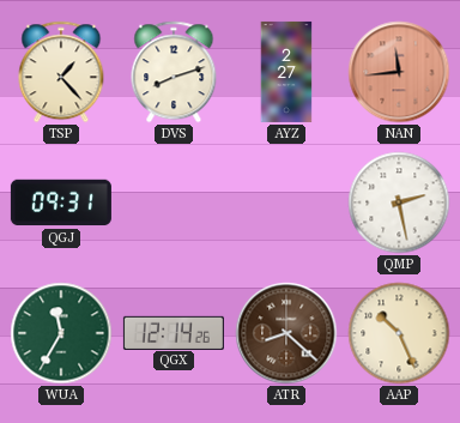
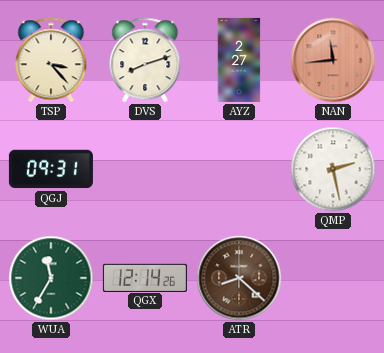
TSP: 1:23 -> 3:23 (51, 60)
AAP: 10:26 -> none (399, 333)
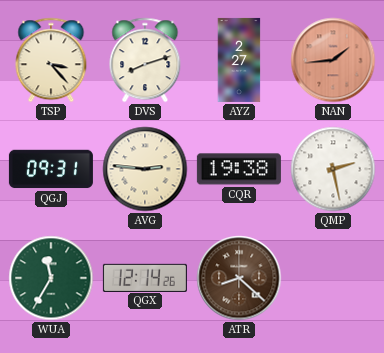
NAN: 11:44 -> 1:44 (333, 60)
AVG: none -> 2:46 (145, 169)
CQR: none -> 19:38 (239, 169)
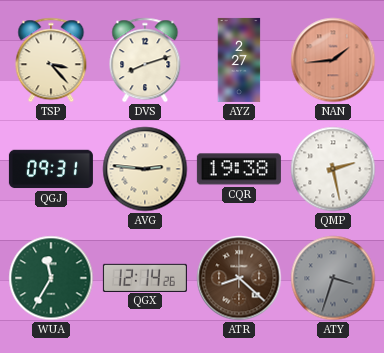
ATY: none -> 3:33 (333, 278)
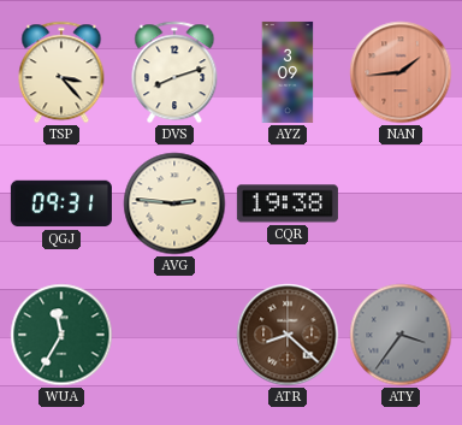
AYZ: 2:27 -> 3:09 (288, 72)
QMP: 2:28 -> none (333, 169)
QGX: 12:14 -> none (145, 277)
ATY: 3:33 -> 3:36 (401, 335)
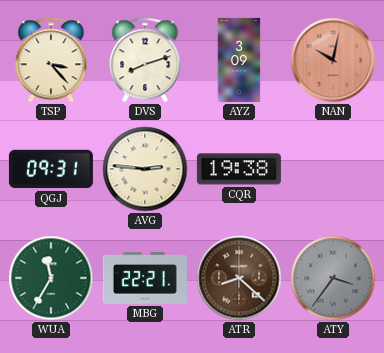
NAN: 1:44 -> 10:02 (333, 60)
MBG: none -> 22:21 (145, 279)
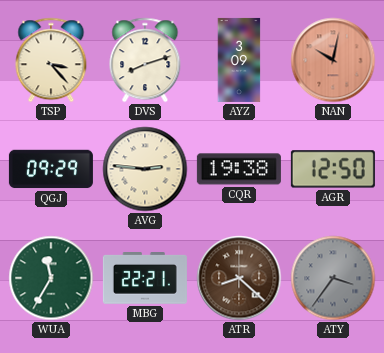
QGJ: 09:31 -> 09:29 (51, 169)
AGR: none -> 12:50 (333, 169)
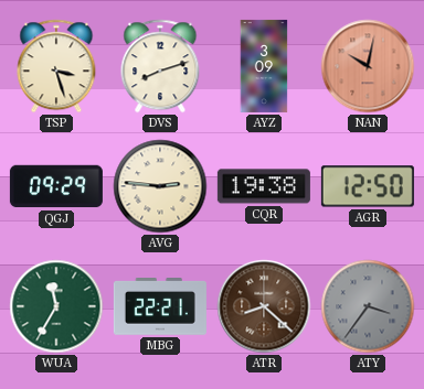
TSP: 3:23 -> 3:27 (56, 66)
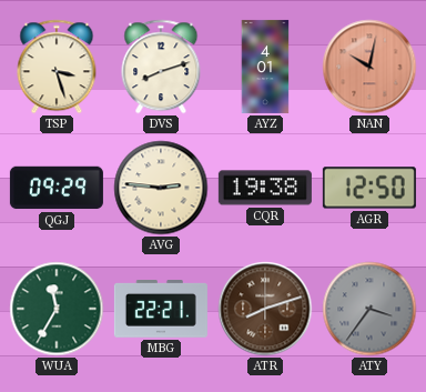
AYZ: 3:09 -> 4:01 (265, 67)
ATR: 8:22 -> 8:12 (265, 309)
